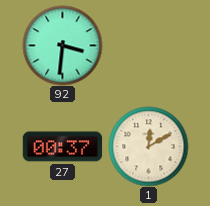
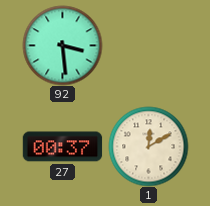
92: 3:31 -> 3:29 (62, 45)
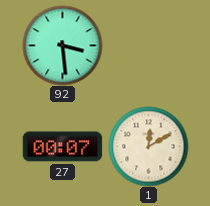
27: 00:37 -> 00:07 (62, 147)
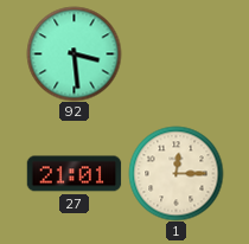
27: 00:07 -> 21:01 (74, 174)
1: 12:10 -> 12:15 (175, 173)
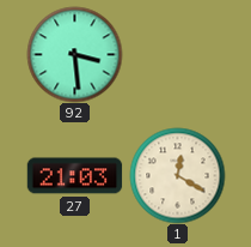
27: 21:01 -> 21:03 (74, 176)
1: 12:15 -> 12:20 (177, 175)
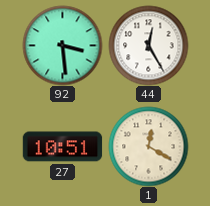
44: none -> 12:25 (148, 45)
27: 21:03 -> 10:51 (62, 147)
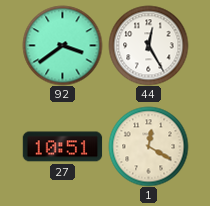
92: 3:29 -> 3:39 (62, 45)
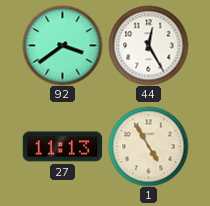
27: 10:51 -> 11:13 (62, 147)
1: 12:20 -> 4:55 (148, 146)
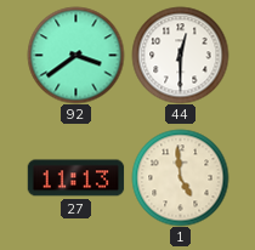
44: 12:25 -> 12:30 (180, 55)
1: 4:55 -> 4:59 (180, 177)
